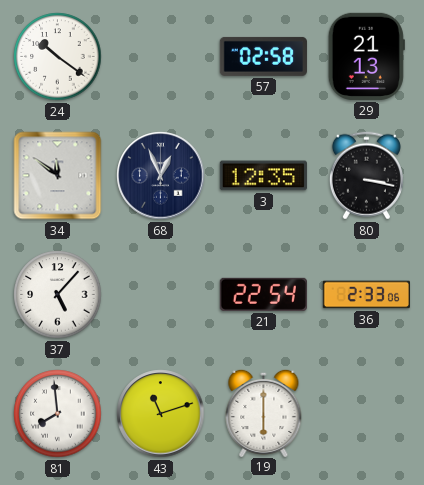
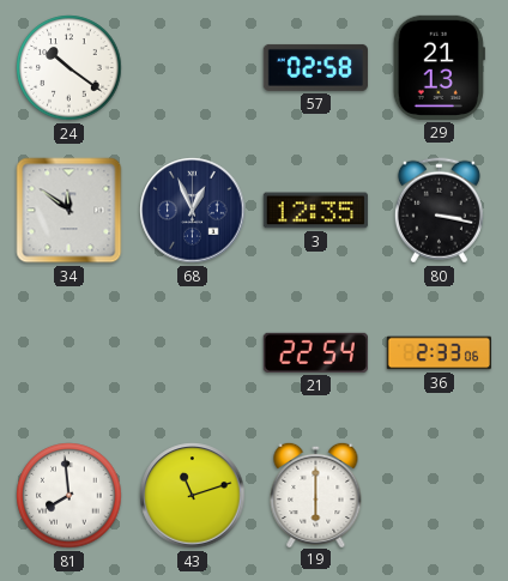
37: 5:07 -> none (58, 295)
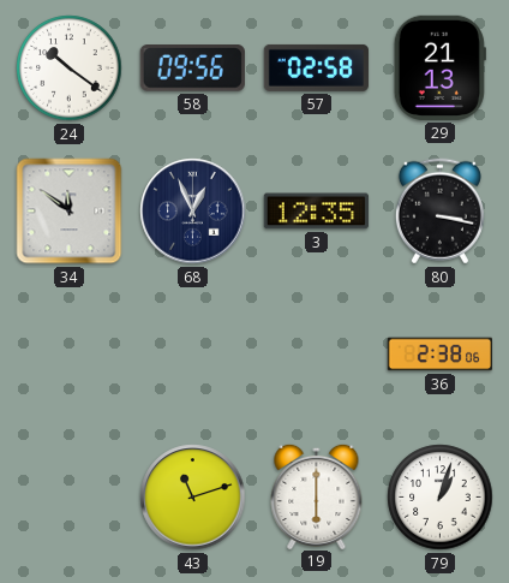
58: none -> 09:56 (192, 69)
21: 22:54 -> none (315, 352)
36: 2:33 -> 2:38 (439, 355)
81: 7:59 -> none (69, 496)
79: none -> 1:03 (441, 498)
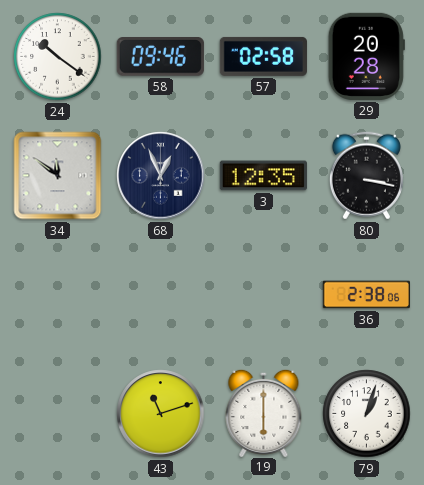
58: 09:56 -> 09:46 (160, 57)
29: 21:13 -> 20:28 (366, 56)
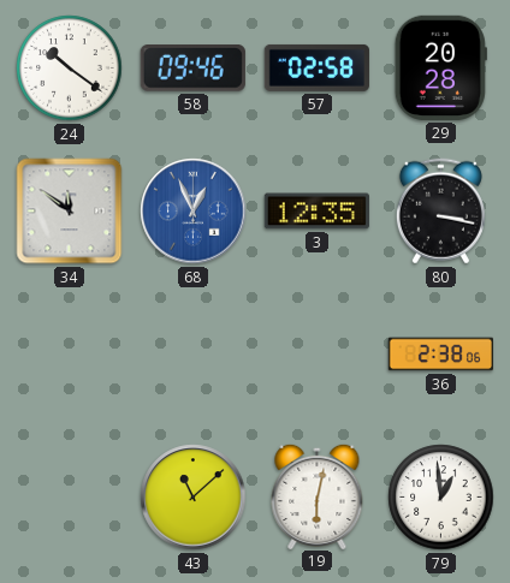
68 dial: navy -> blue (194, 212)
43: 11:12 -> 11:08 (194, 498)
19: 6:00 -> 6:02 (318, 495)
79: 1:03 -> 12:59 (441, 498)
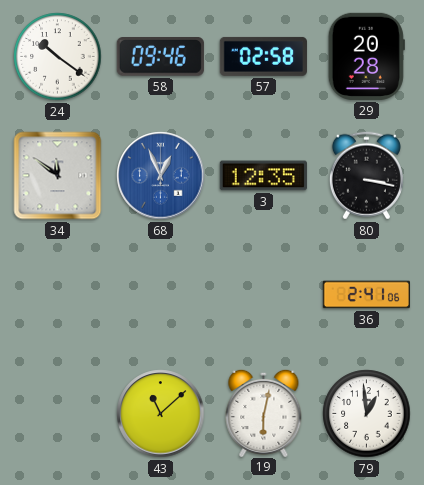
36: 2:38 -> 2:41 (366, 295)
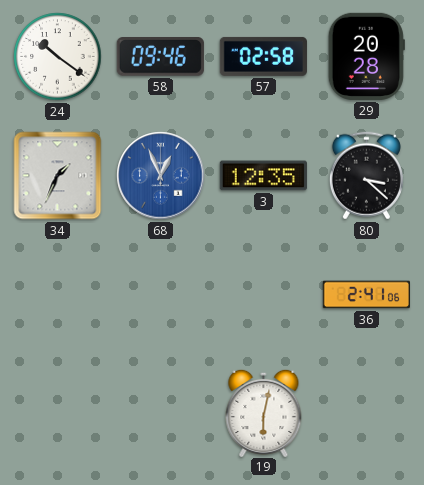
34: 11:51 -> 1:34 (58, 176)
80: 3:17 -> 3:22 (366, 176)
43: 11:08 -> none (161, 414)
79: 12:59 -> none (367, 414)
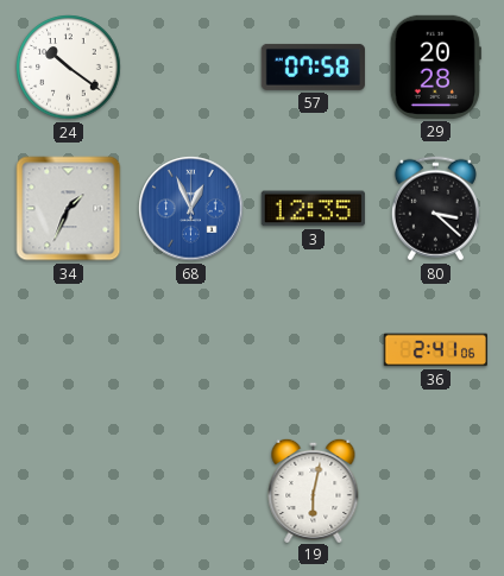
58: 09:46 -> none (160, 57)
57: 02:58 -> 07:58 (313, 67)
